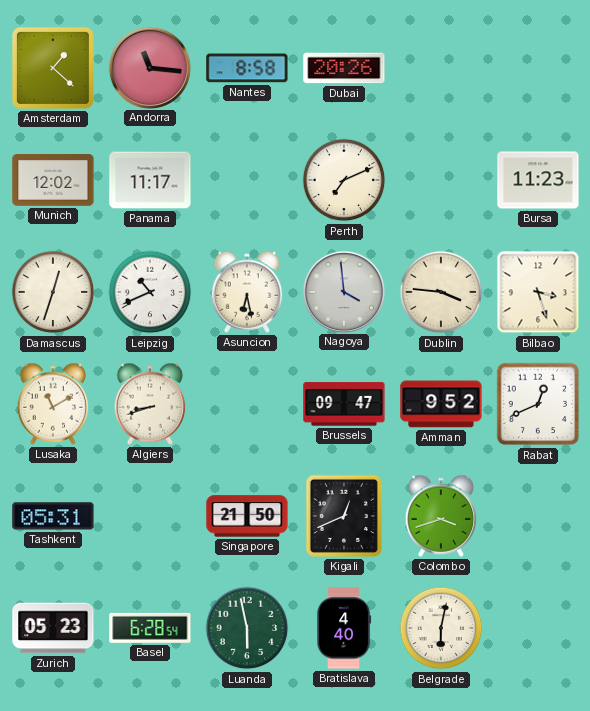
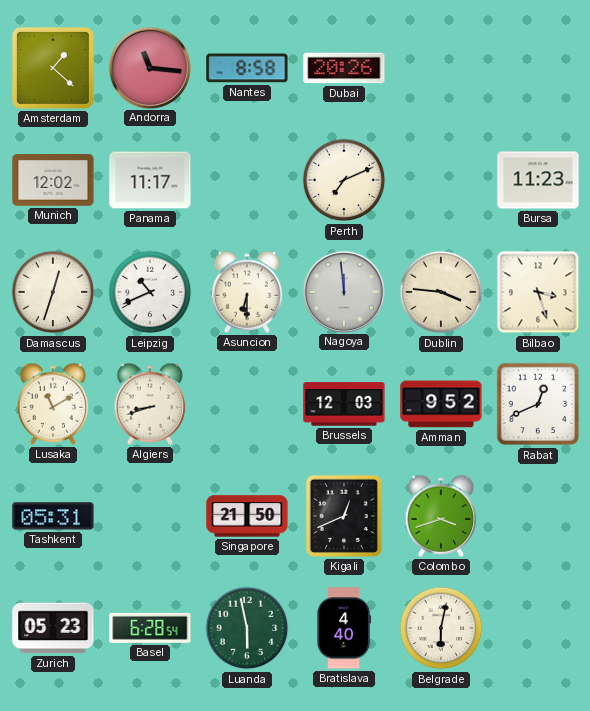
Asuncion: 6:28 -> 6:30 (247, 292)
Nagoya: 3:59 -> 11:59 (343, 291)
Brussels: 09:47 -> 12:03 (344, 404)
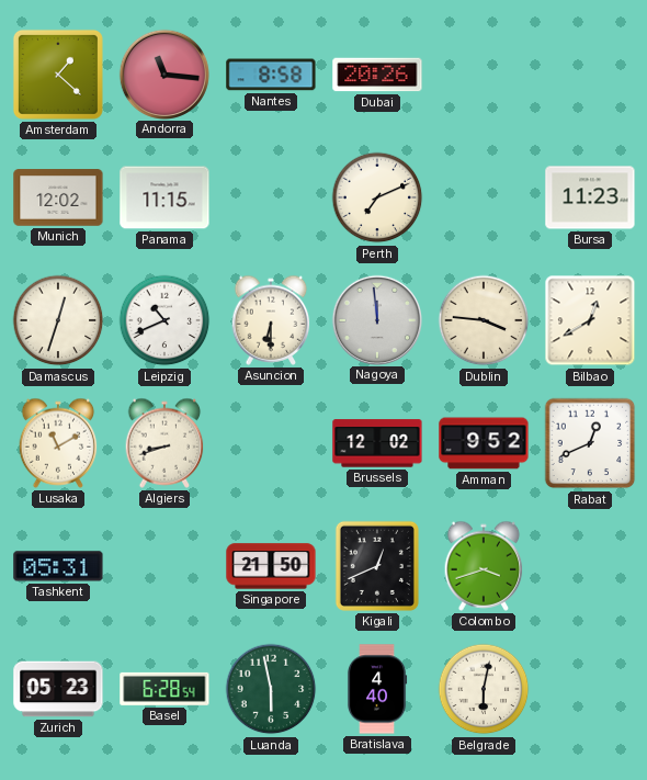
Panama: 11:17 -> 11:15 (164, 197)
Bilbao: 3:27 -> 12:40 (590, 320)
Brussels: 12:03 -> 12:02 (377, 443)
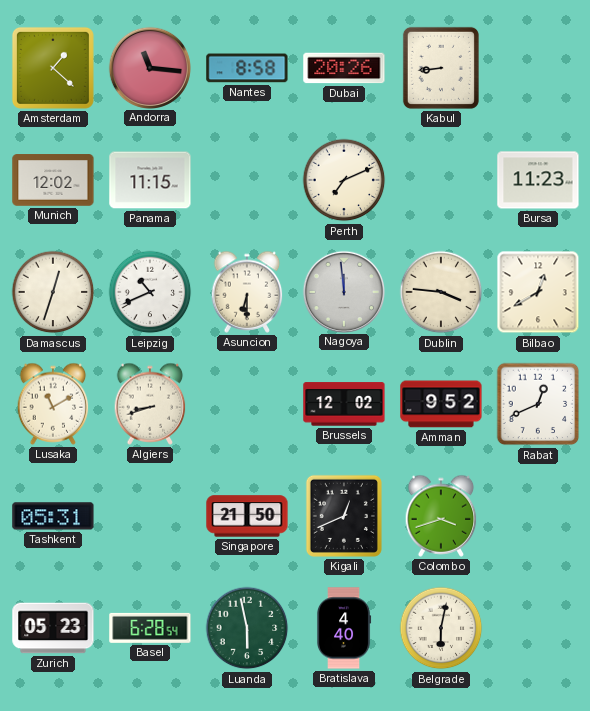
Kabul: none -> 8:44 (441, 68)
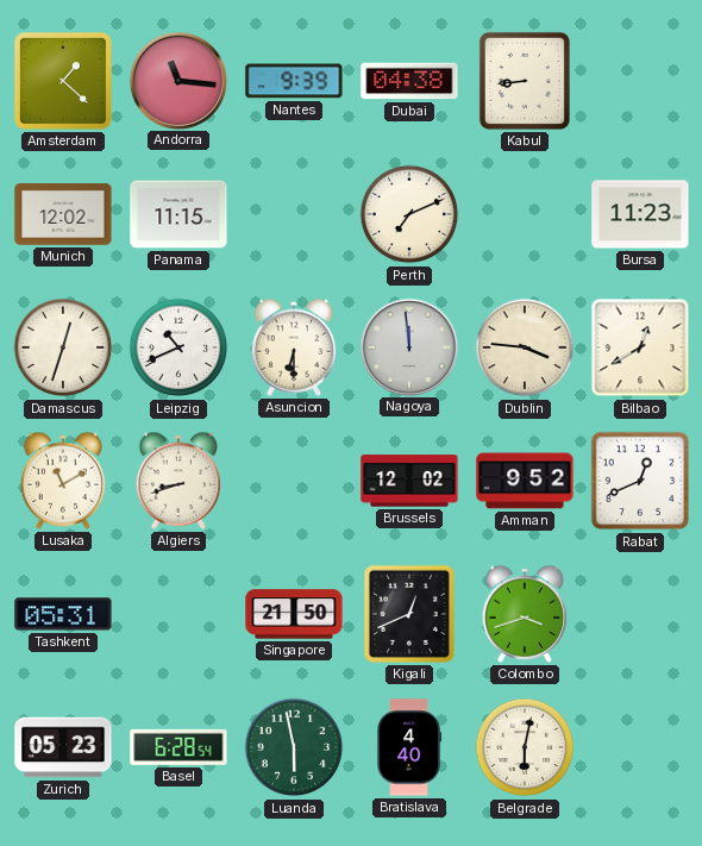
Nantes: 8:58 -> 9:39 (294, 81)
Dubai: 20:26 -> 04:38 (409, 81)
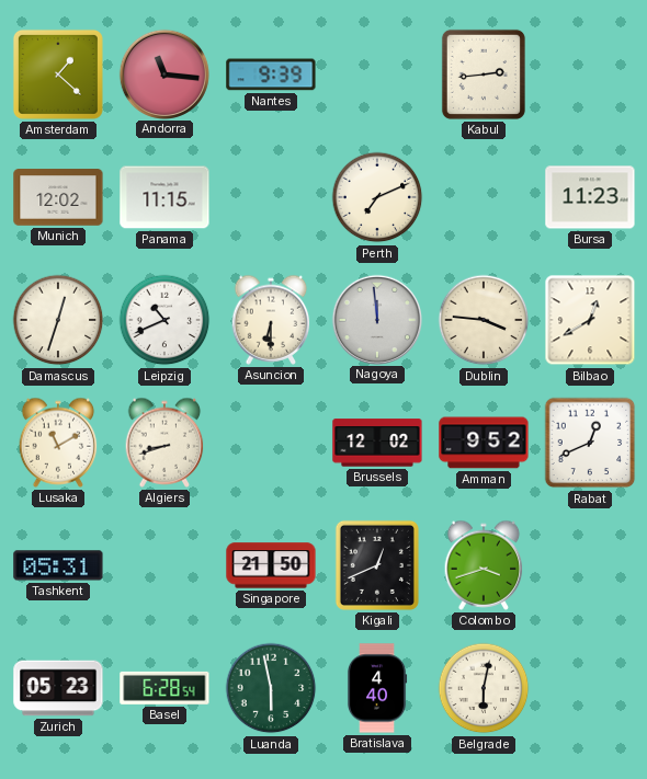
Dubai: 04:38 -> none (409, 81)
Kabul: 8:44 -> 2:44 (484, 75)
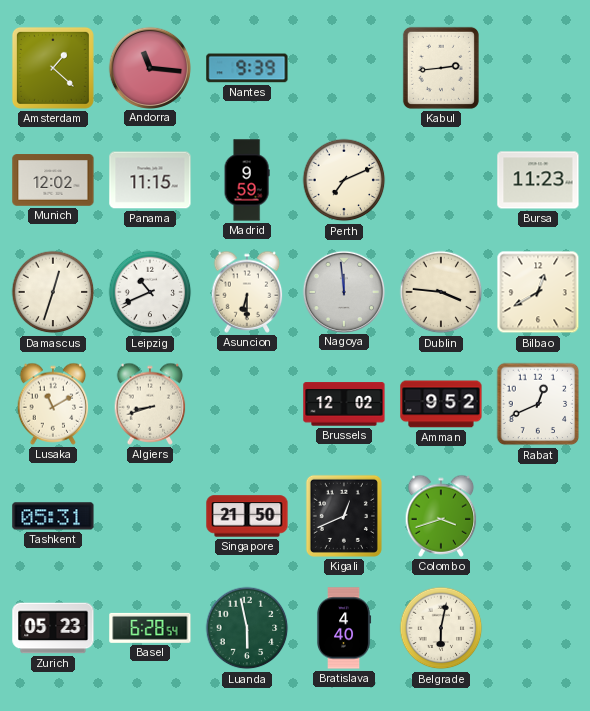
Madrid: none -> 9:59 (247, 180)
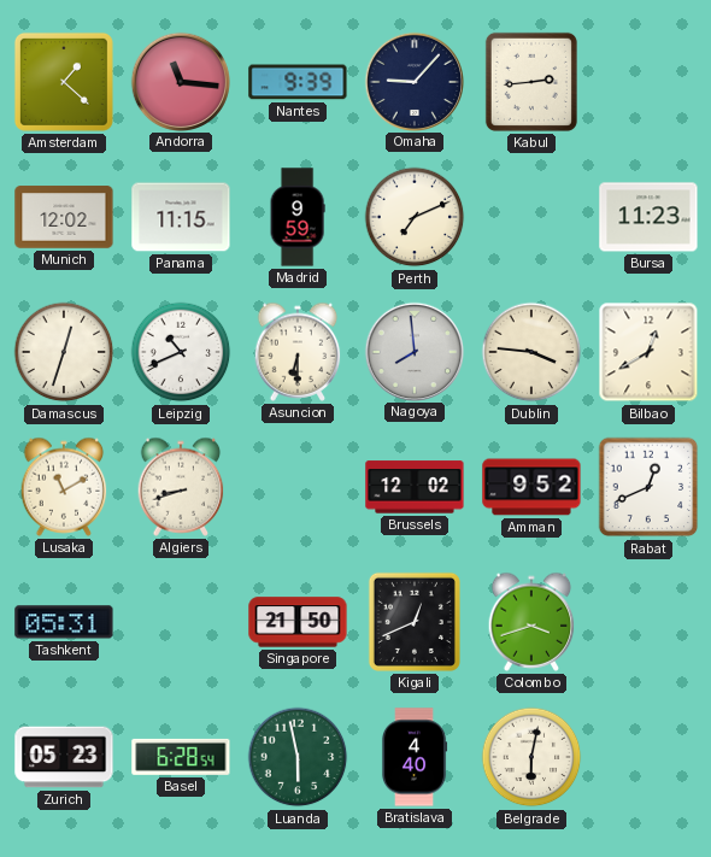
Omaha: none -> 9:07 (413, 81)
Nagoya: 11:59 -> 7:59 (413, 351)
